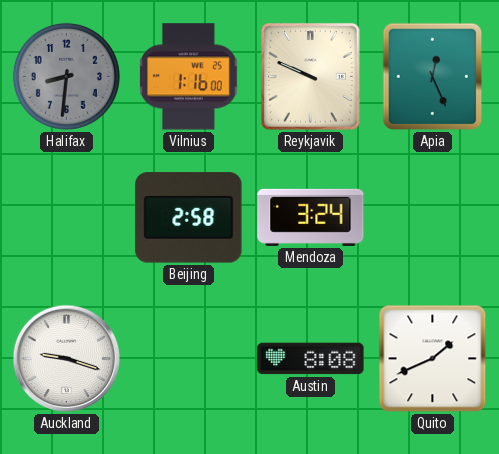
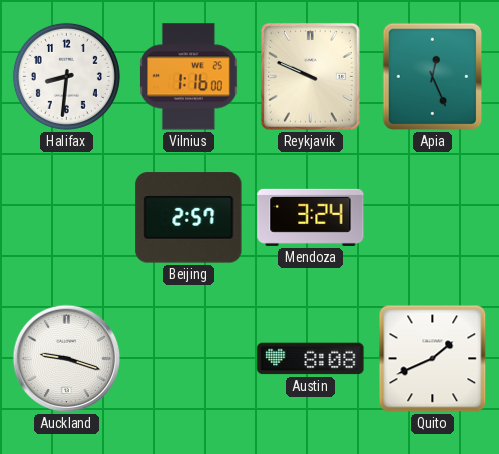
Halifax dial: grey -> white (66, 76)
Beijing: 2:58 -> 2:57 (189, 218)
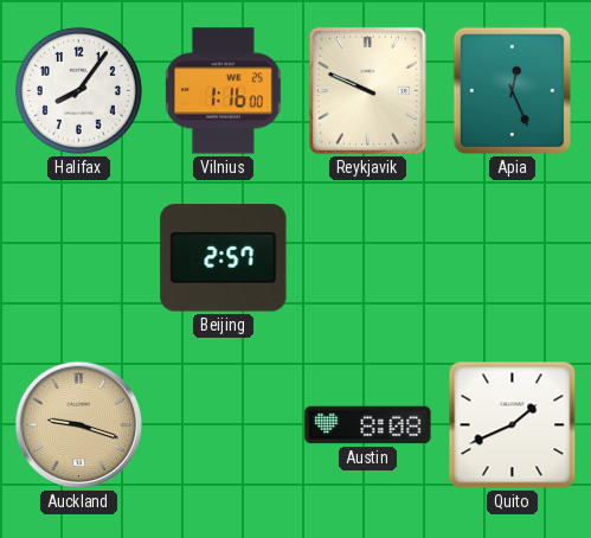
Halifax: 8:31 -> 8:06 (78, 90)
Mendoza: 3:24 -> none (311, 217)
Auckland dial: white -> champagne (79, 425)
